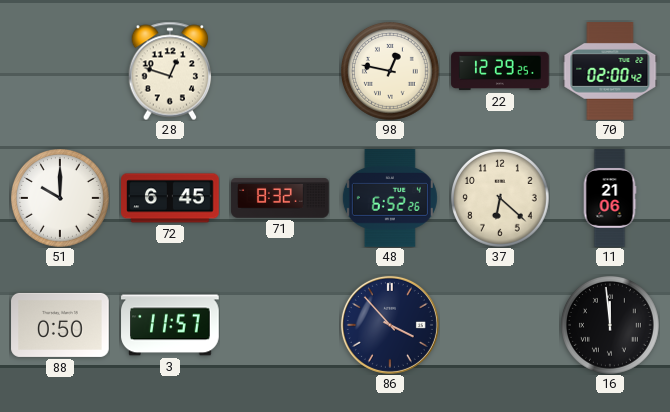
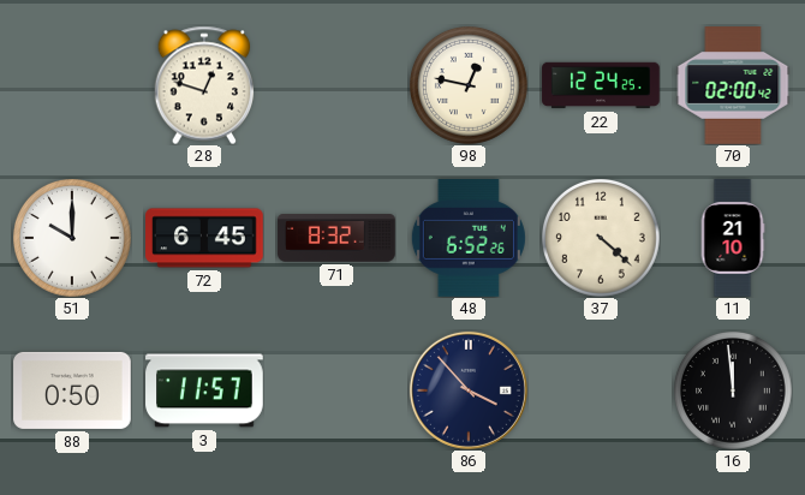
22: 12:29 -> 12:24 (601, 85)
37: 6:22 -> 4:22 (602, 239)
11: 21:06 -> 21:10 (733, 238)
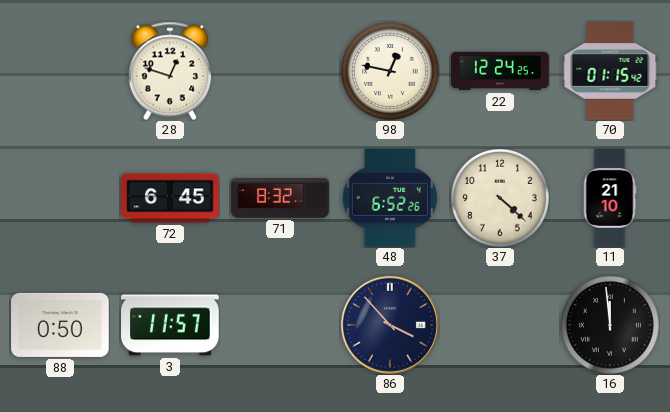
70: 02:00 -> 01:15 (610, 71)
51: 10:00 -> none (73, 239)
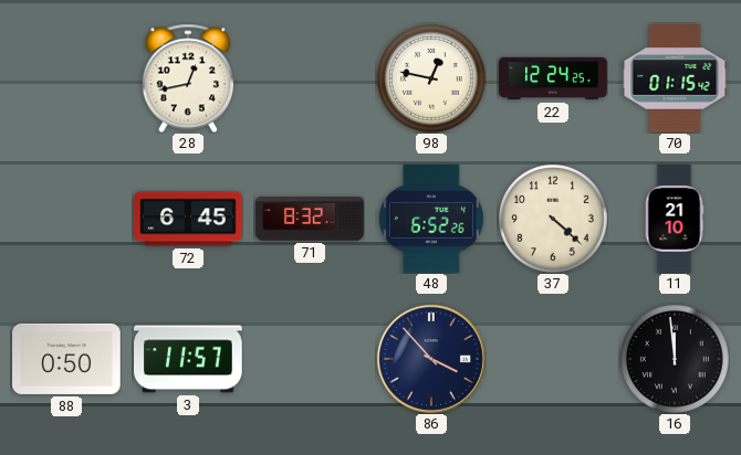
28: 12:48 -> 12:43 (188, 78)
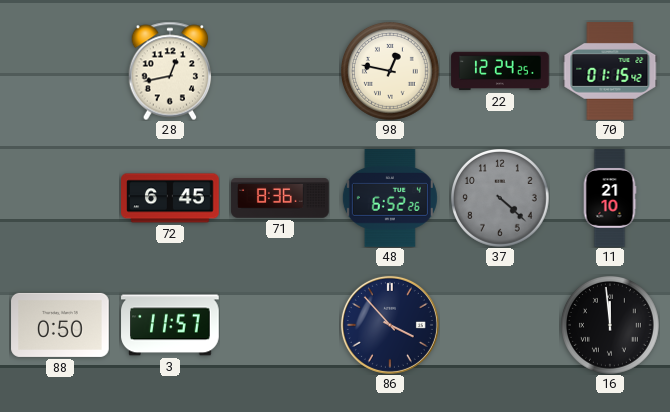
71: 8:32 -> 8:36 (280, 198)
37 dial: cream -> grey (501, 199)
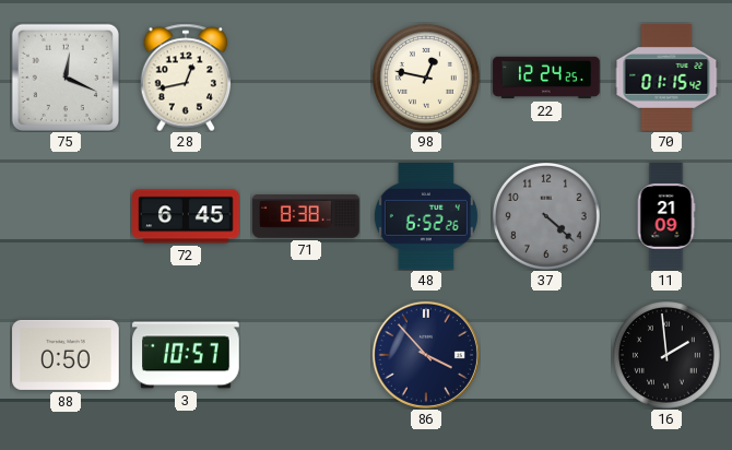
75: none -> 12:19 (64, 76)
71: 8:36 -> 8:38 (306, 216)
11: 21:10 -> 21:09 (666, 216)
3: 11:57 -> 10:57 (186, 355)
16: 11:59 -> 1:59 (668, 356)
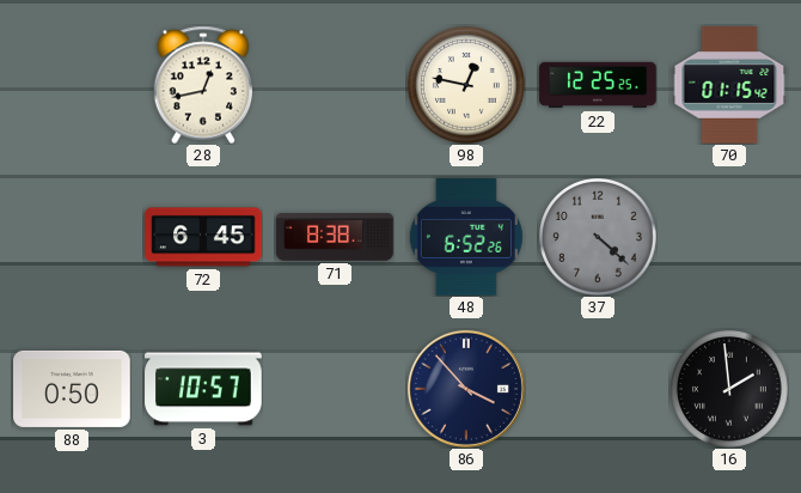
75: 12:19 -> none (64, 76)
22: 12:24 -> 12:25 (598, 85)
11: 21:09 -> none (666, 216)
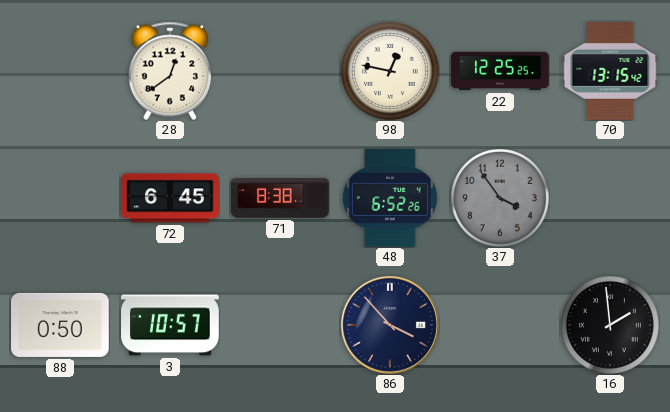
28: 12:43 -> 12:39 (170, 71)
70: 01:15 -> 13:15 (610, 71)
37: 4:22 -> 3:54 (501, 199)
